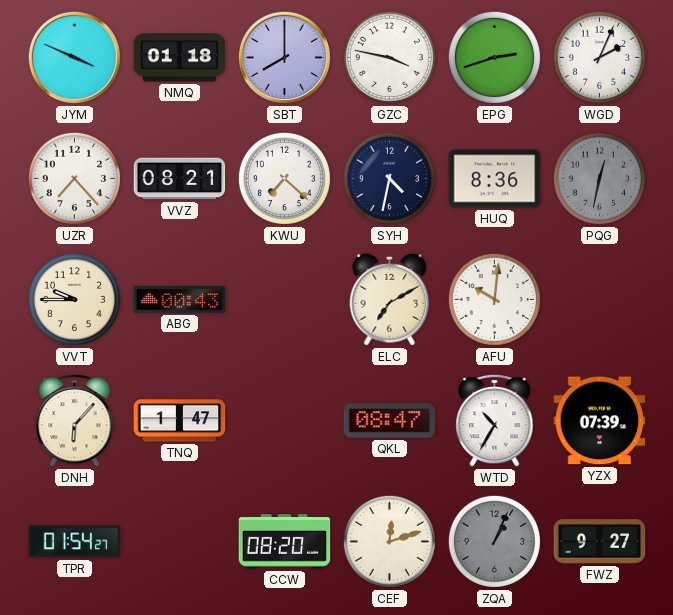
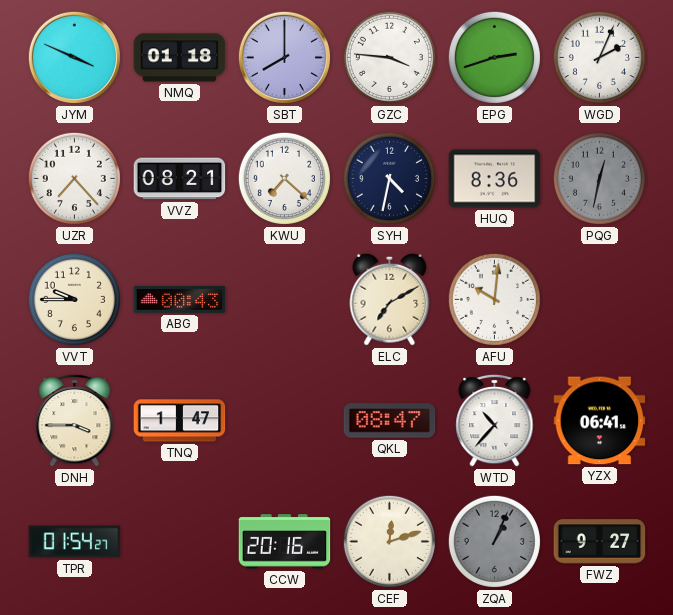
GZC: 3:47 -> 3:46 (389, 57)
DNH: 6:07 -> 3:45 (75, 420)
WTD: 10:35 -> 10:37 (495, 420)
YZX: 07:39 -> 06:41 (600, 421)
CCW: 08:20 -> 20:16 (285, 542)
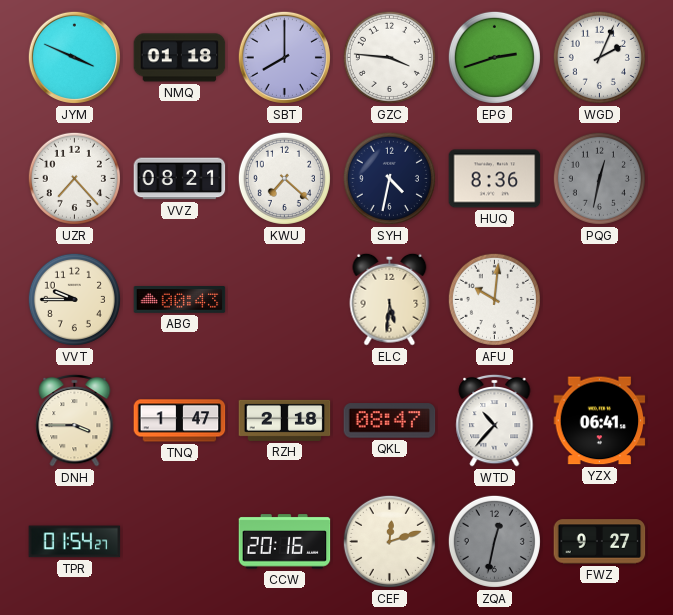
ELC: 7:10 -> 5:31 (390, 299)
RZH: none -> 2:18 (285, 420)
ZQA: 1:04 -> 12:32 (494, 541)
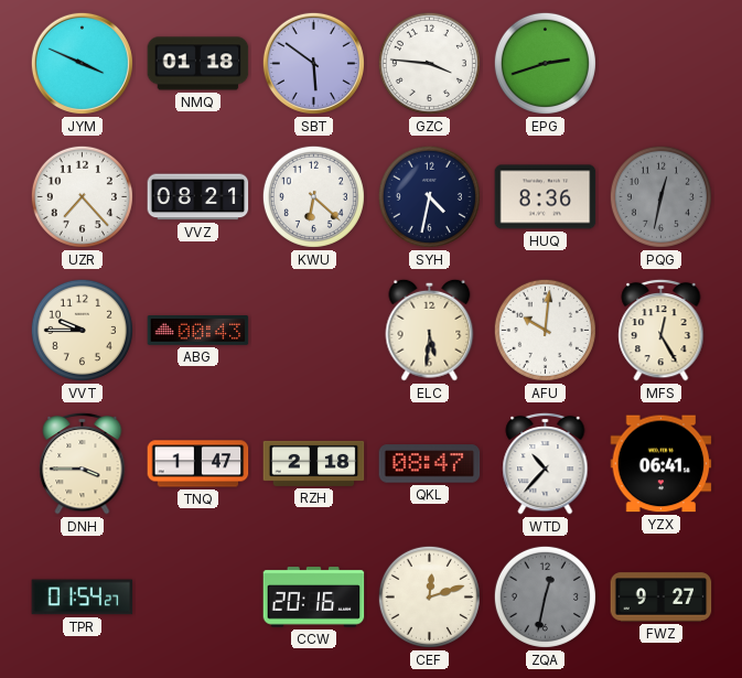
SBT: 8:00 -> 5:51 (313, 63)
WGD: 2:04 -> none (599, 57)
KWU: 7:22 -> 6:22 (313, 196)
MFS: none -> 12:25 (662, 330)
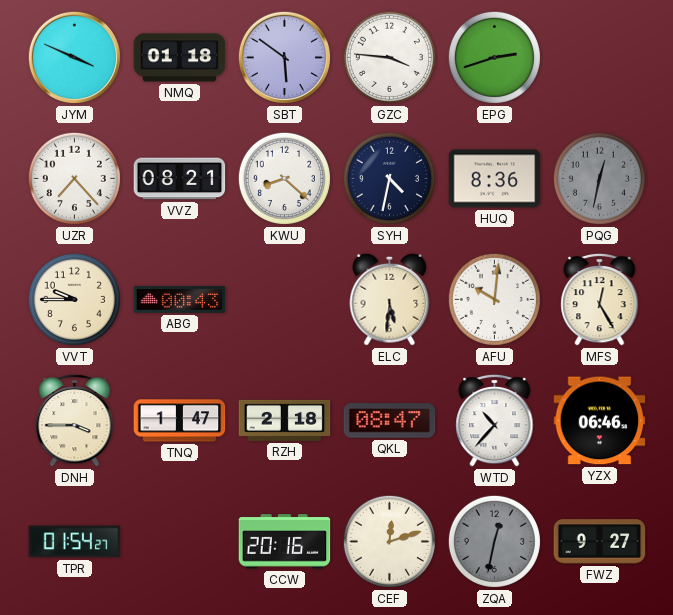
KWU: 6:22 -> 8:22 (284, 178)
YZX: 06:41 -> 06:46 (600, 421)
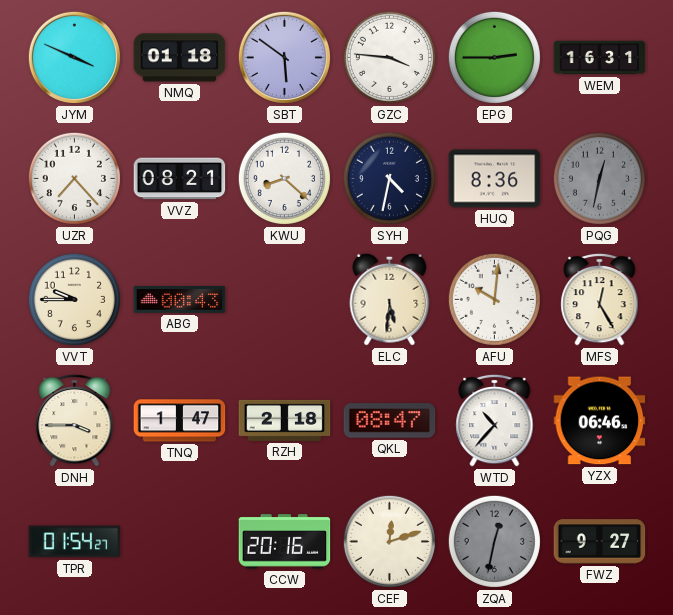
EPG: 2:42 -> 2:45 (494, 57)
WEM: none -> 16:31 (600, 58)
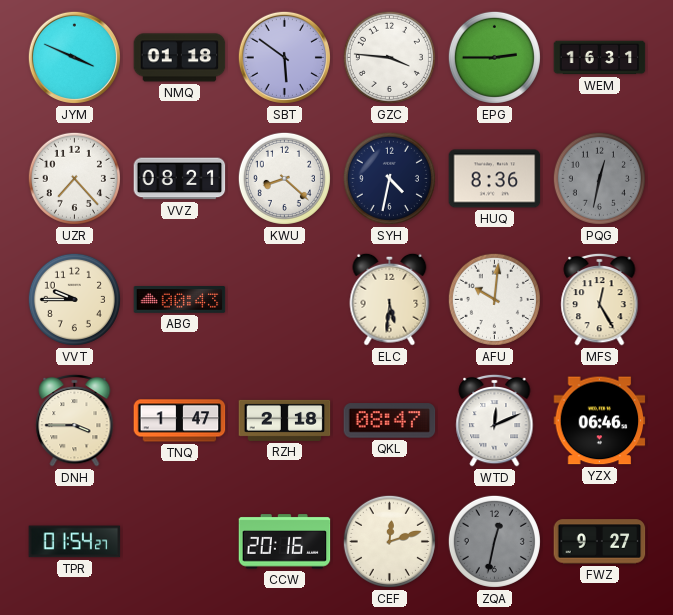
WTD: 10:37 -> 12:11 (495, 420)
